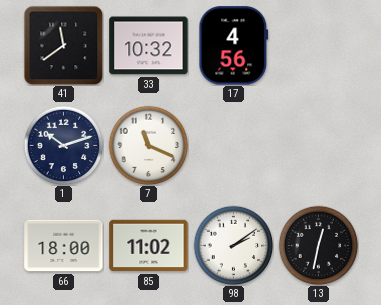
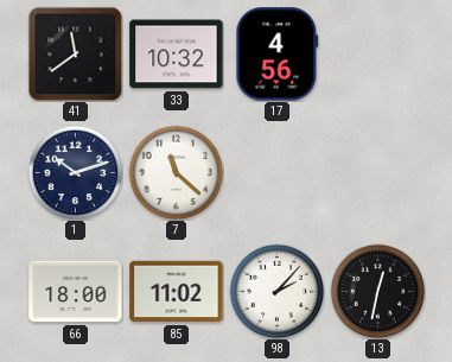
7: 11:19 -> 11:22 (176, 172)
98: 2:09 -> 2:07 (276, 291)
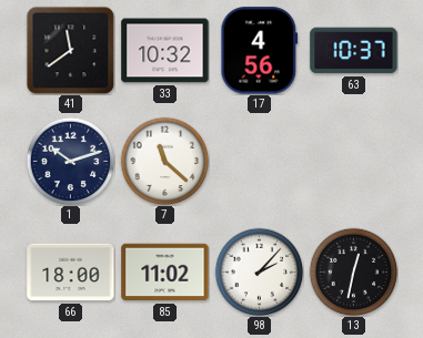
63: none -> 10:37 (354, 51)
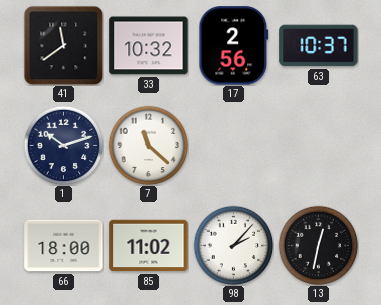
17: 4:56 -> 2:56 (234, 46)
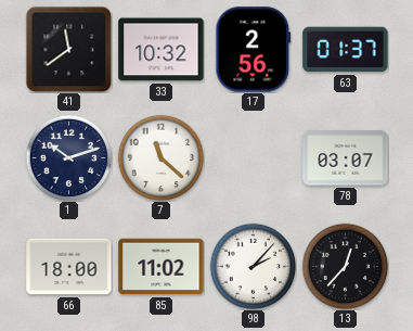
63: 10:37 -> 01:37 (346, 50)
78: none -> 03:07 (346, 158)
13: 12:32 -> 12:37 (345, 266)
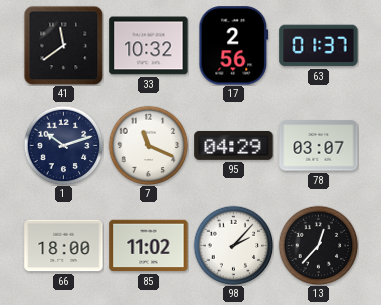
7: 11:22 -> 11:19 (148, 145)
95: none -> 04:29 (234, 145)
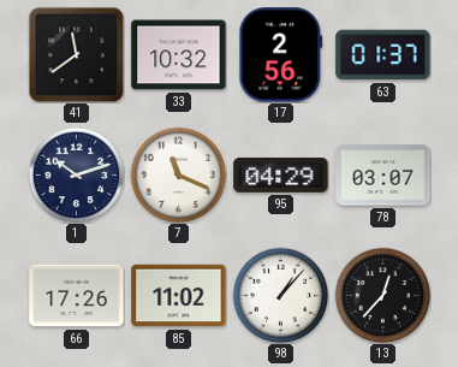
66: 18:00 -> 17:26 (77, 296)
98: 2:07 -> 1:07 (280, 295)
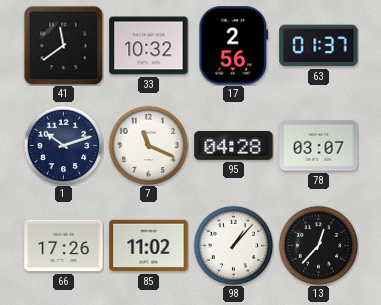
95: 04:29 -> 04:28 (234, 145)
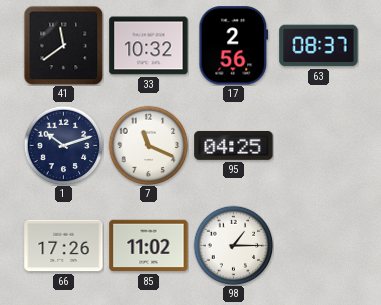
63: 01:37 -> 08:37 (319, 46)
95: 04:28 -> 04:25 (234, 145)
78: 03:07 -> none (319, 146)
98: 1:07 -> 1:15 (233, 245)
13: 12:37 -> none (318, 245)
